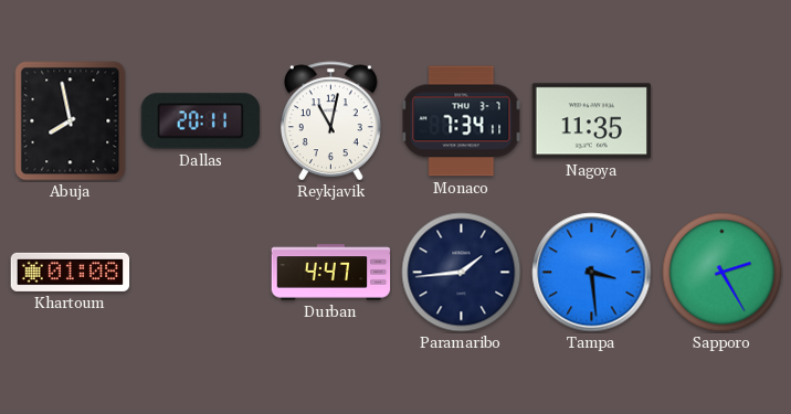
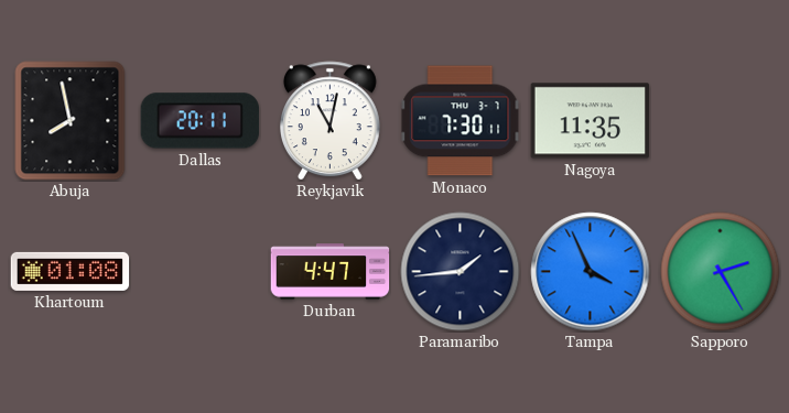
Monaco: 7:34 -> 7:30 (461, 121)
Tampa: 3:29 -> 3:56 (591, 272)
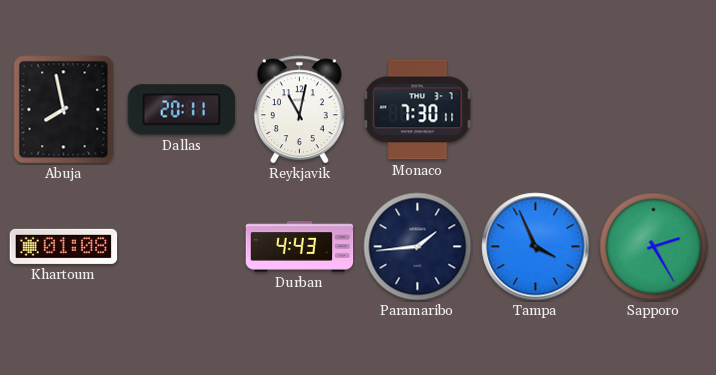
Nagoya: 11:35 -> none (591, 121)
Durban: 4:47 -> 4:43 (300, 247)
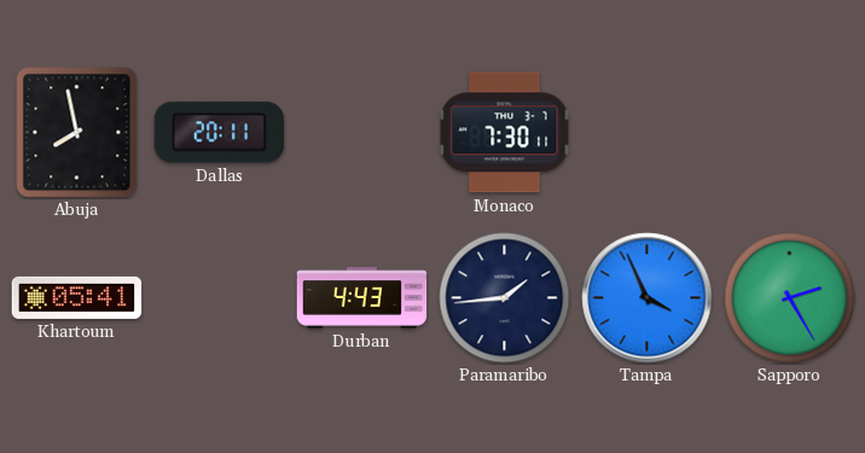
Reykjavik: 11:02 -> none (299, 110)
Khartoum: 01:08 -> 05:41 (77, 297)
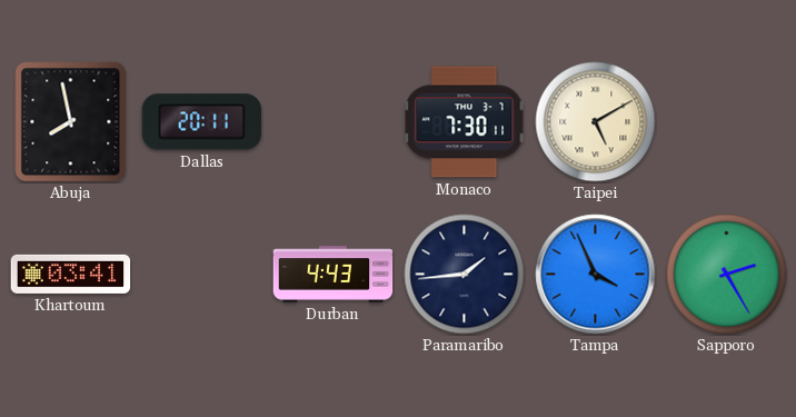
Taipei: none -> 5:10 (596, 122)
Khartoum: 05:41 -> 03:41 (71, 274)
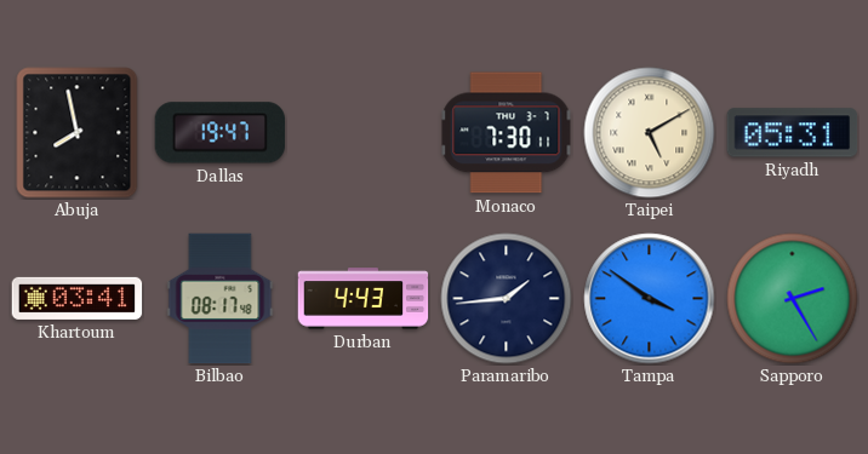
Dallas: 20:11 -> 19:47 (221, 133)
Riyadh: none -> 05:31 (793, 133)
Bilbao: none -> 08:17 (221, 299)
Tampa: 3:56 -> 3:51 (650, 299)
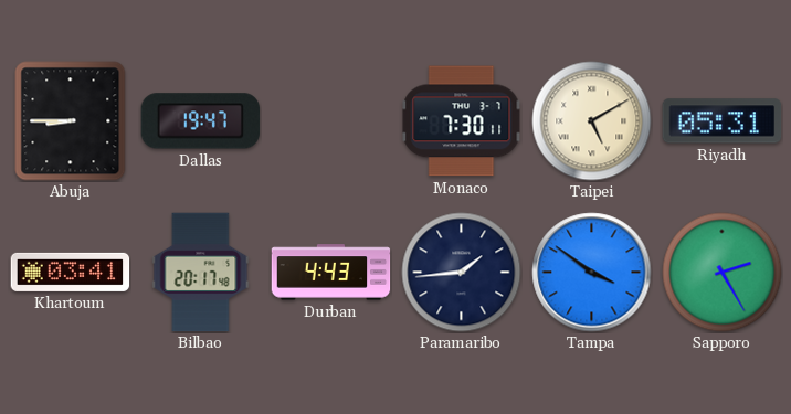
Abuja: 7:58 -> 8:45 (71, 121)
Bilbao: 08:17 -> 20:17 (201, 273)
